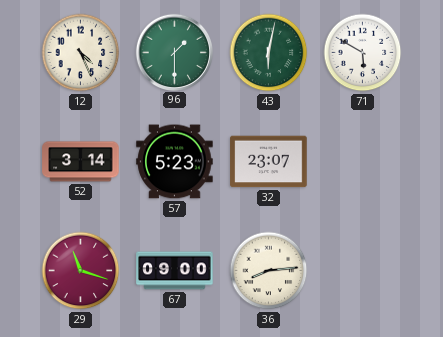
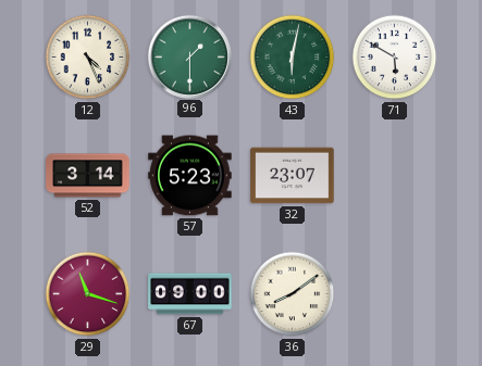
36: 8:14 -> 8:09 (293, 294)
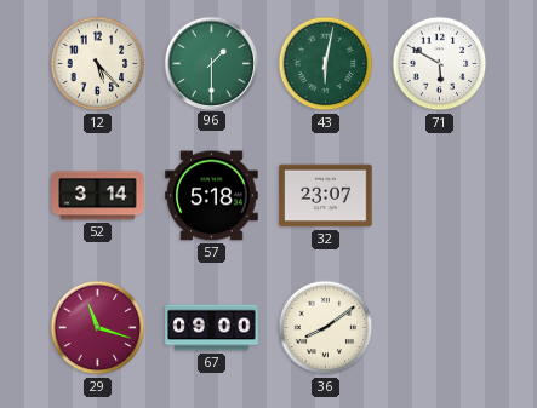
12: 4:26 -> 5:23 (98, 64)
57: 5:23 -> 5:18 (212, 196)
